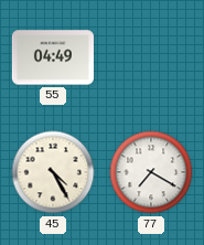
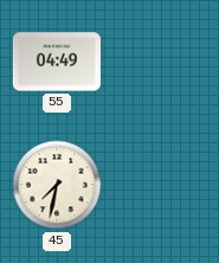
45: 4:25 -> 7:32 (57, 185)
77: 7:20 -> none (151, 172)
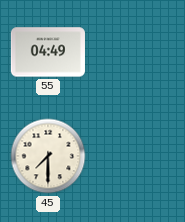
45: 7:32 -> 7:30 (48, 156)
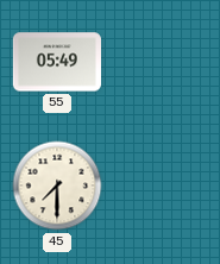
55: 04:49 -> 05:49 (57, 62)
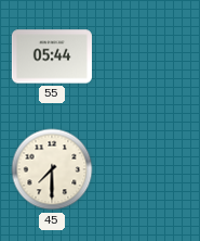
55: 05:49 -> 05:44 (52, 56)
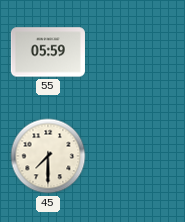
55: 05:44 -> 05:59 (48, 52)
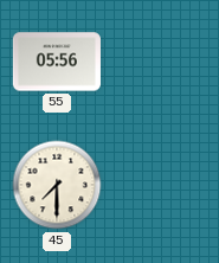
55: 05:59 -> 05:56 (57, 62)
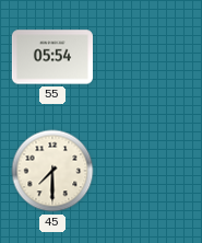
55: 05:56 -> 05:54 (52, 57)
